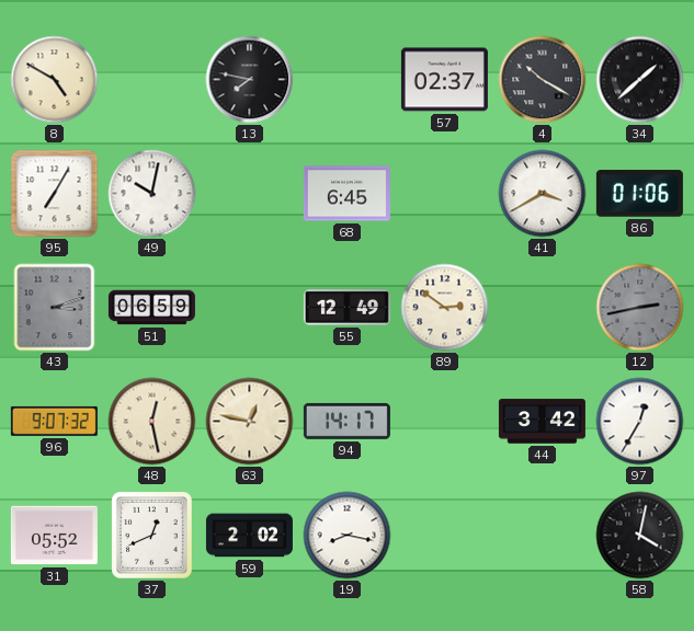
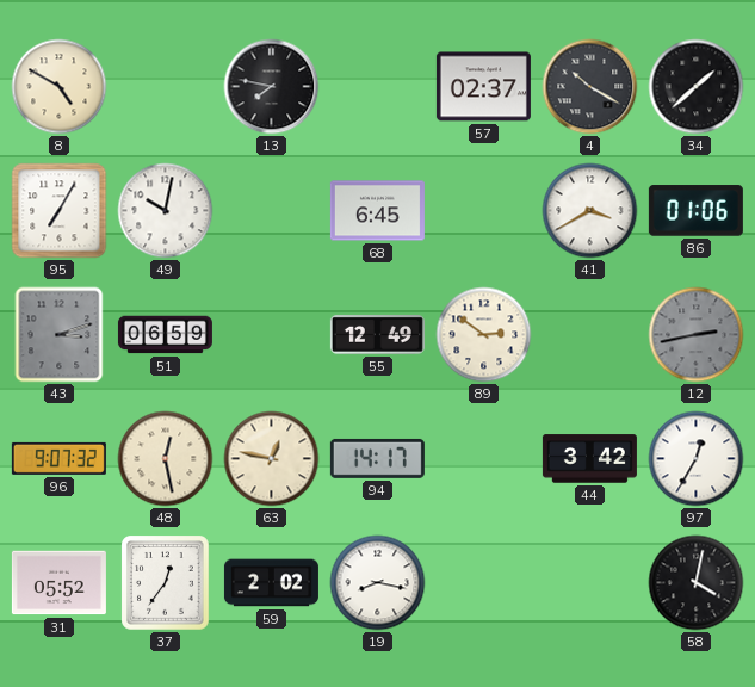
37: 12:41 -> 12:36 (166, 583)
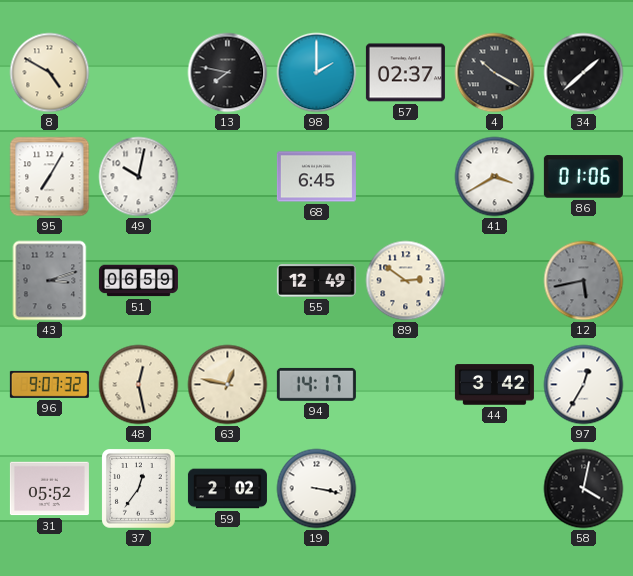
98: none -> 2:00 (317, 73)
12: 2:43 -> 5:43 (584, 281)
19: 8:17 -> 3:17 (317, 489)
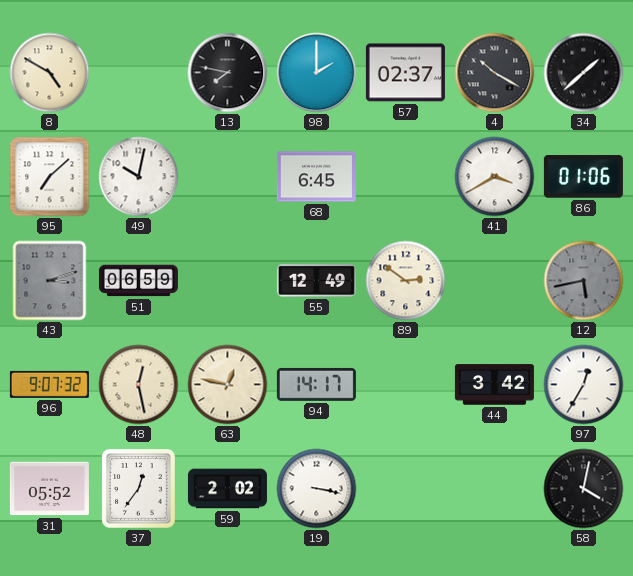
95: 7:05 -> 7:08 (50, 177)
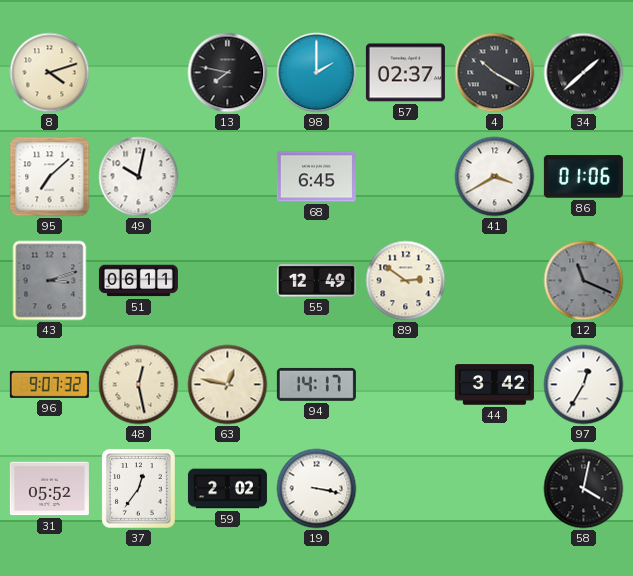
8: 4:50 -> 4:12 (50, 73)
51: 06:59 -> 06:11 (138, 281)
12: 5:43 -> 11:19 (584, 281)
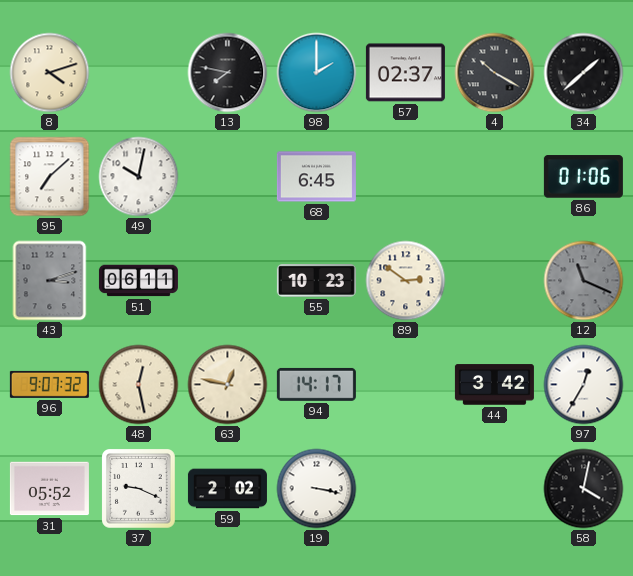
41: 3:40 -> none (495, 177)
55: 12:49 -> 10:23 (316, 281)
37: 12:36 -> 9:19 (139, 489)
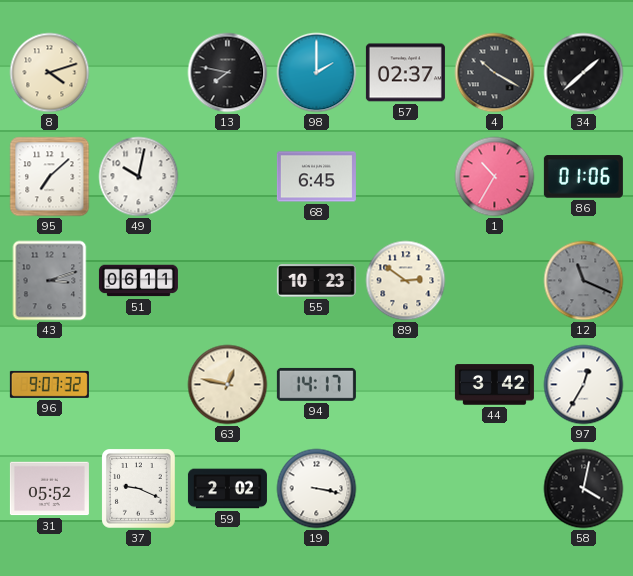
1: none -> 10:35 (495, 177)
48: 12:28 -> none (139, 385)
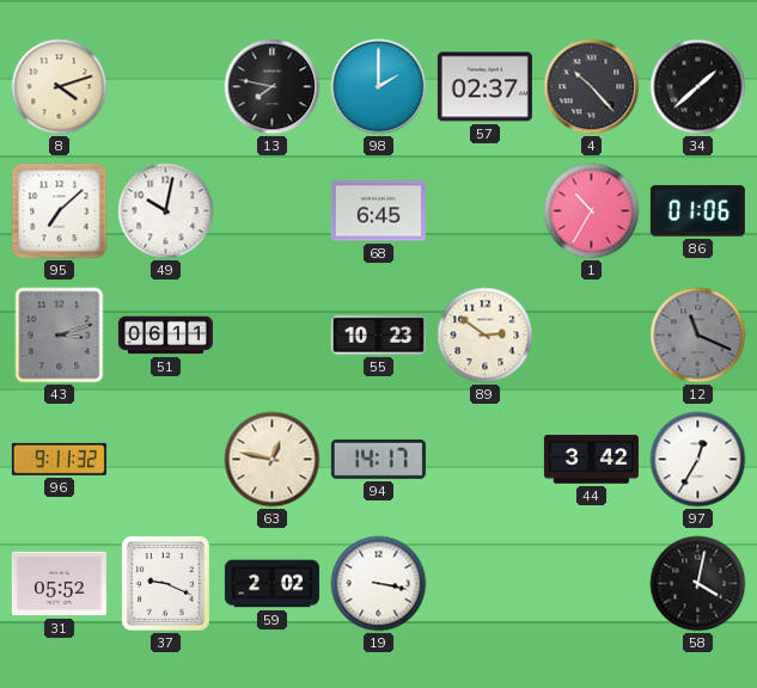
4: 10:20 -> 10:23 (592, 87)
96: 9:07 -> 9:11 (59, 459)
